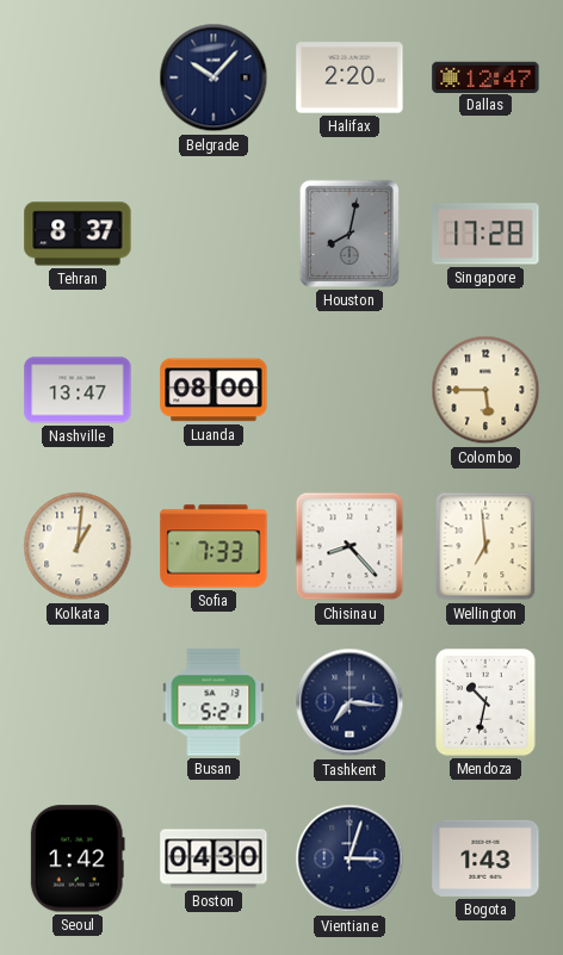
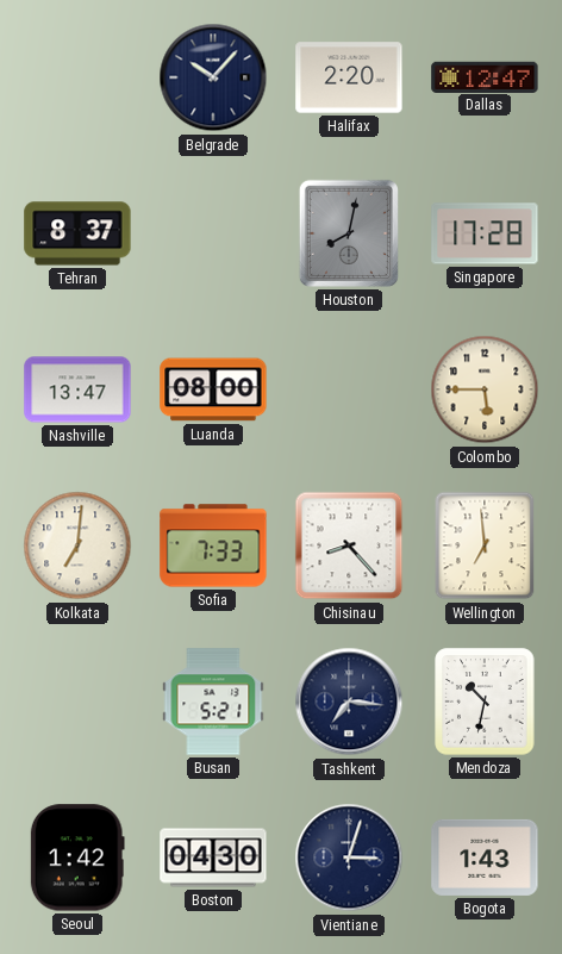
Kolkata: 1:01 -> 7:01 (77, 545)
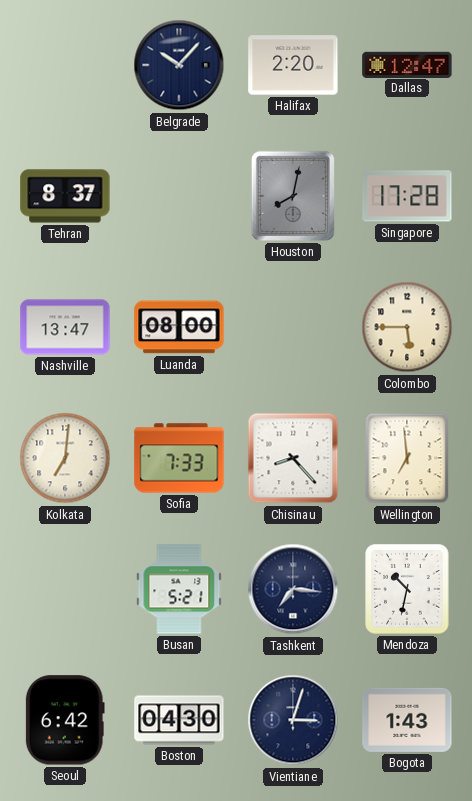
Seoul: 1:42 -> 6:42 (65, 720)
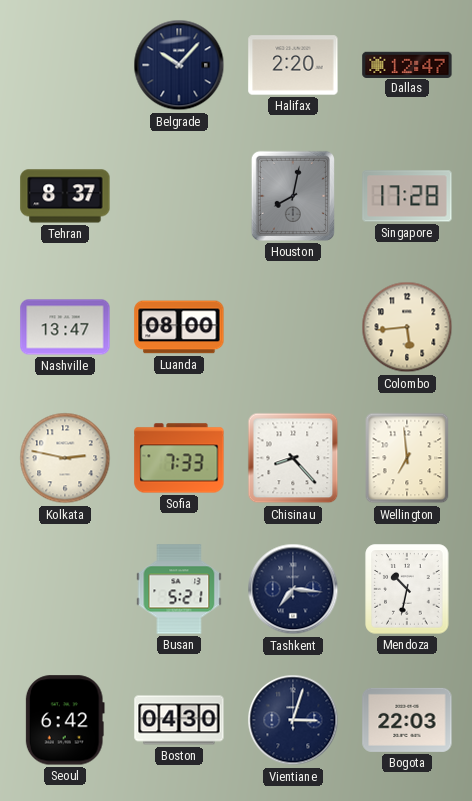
Colombo: 5:45 -> 5:44 (407, 327)
Kolkata: 7:01 -> 2:47 (65, 458)
Bogota: 1:43 -> 22:03 (407, 720)
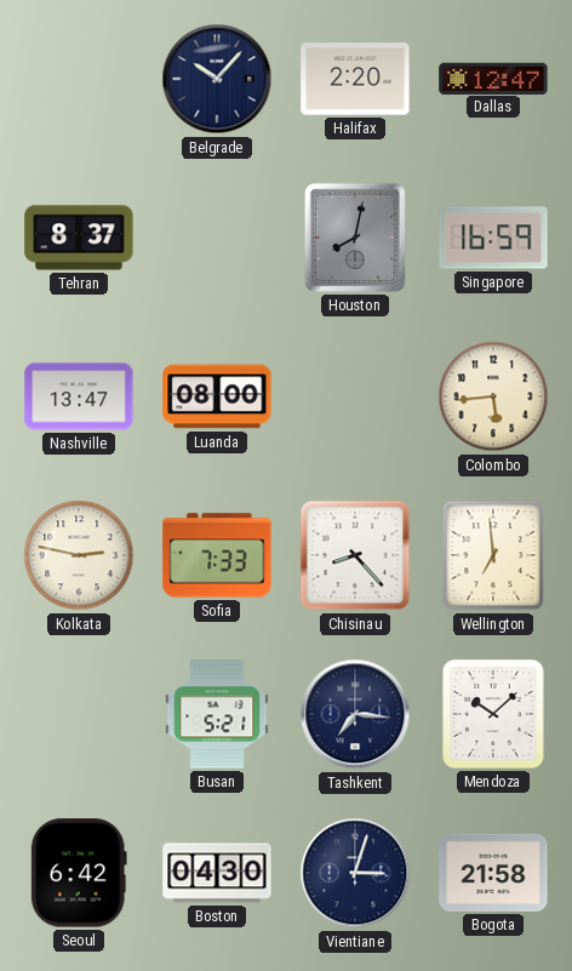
Singapore: 17:28 -> 16:59 (493, 238)
Mendoza: 10:32 -> 10:08 (493, 714)
Bogota: 22:03 -> 21:58 (493, 873)
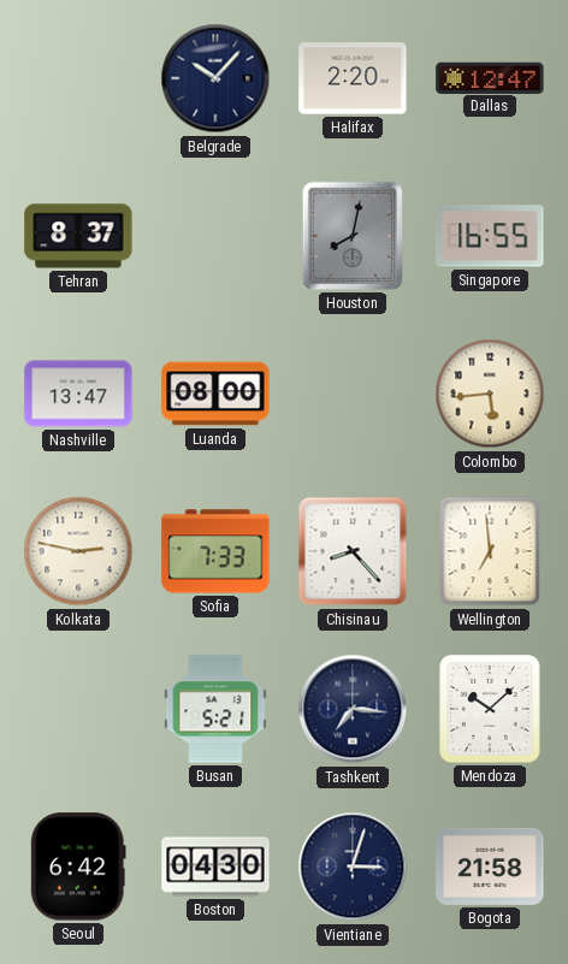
Singapore: 16:59 -> 16:55 (490, 236)
